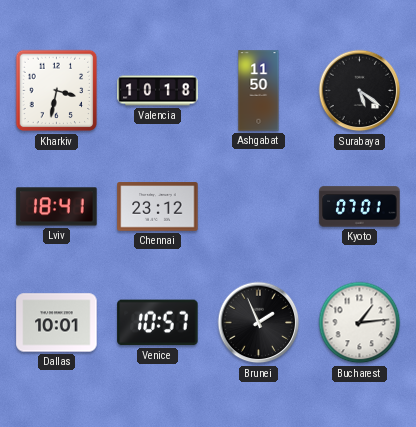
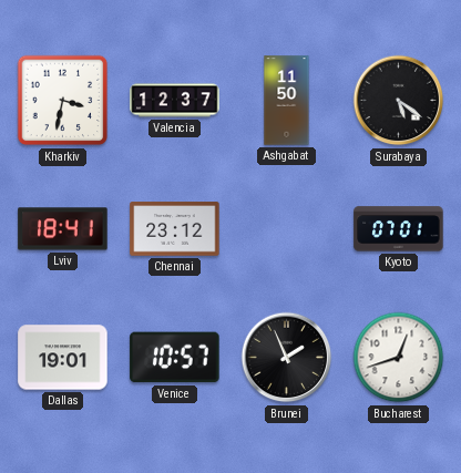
Valencia: 10:18 -> 12:37 (175, 101)
Dallas: 10:01 -> 19:01 (63, 358)
Bucharest: 1:14 -> 12:42 (399, 358)
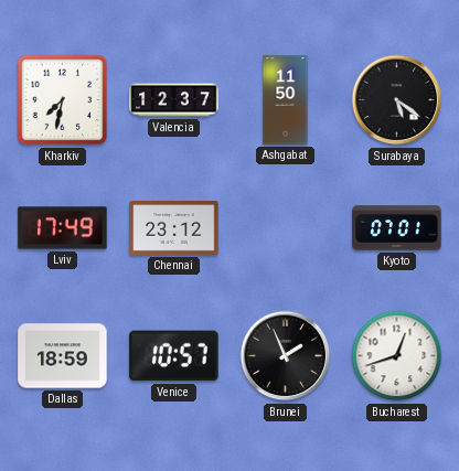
Kharkiv: 3:32 -> 7:32 (63, 100)
Lviv: 18:41 -> 17:49 (63, 228)
Dallas: 19:01 -> 18:59 (63, 356)
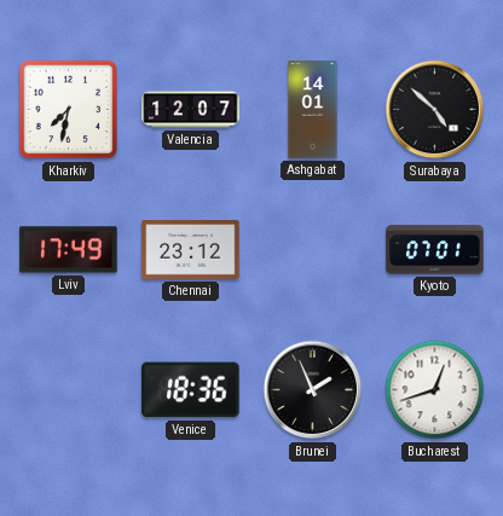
Valencia: 12:37 -> 12:07 (191, 110)
Ashgabat: 11:50 -> 14:01 (313, 110)
Surabaya: 5:21 -> 4:52 (435, 110)
Dallas: 18:59 -> none (63, 356)
Venice: 10:57 -> 18:36 (191, 390)
